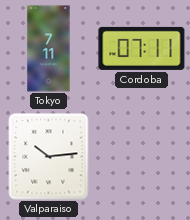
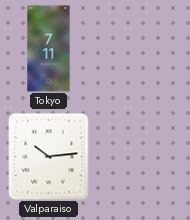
Cordoba: 07:11 -> none (142, 48)
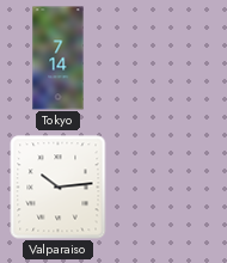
Tokyo: 7:11 -> 7:14 (59, 59)
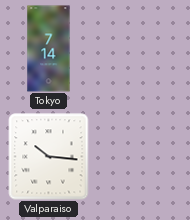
Valparaiso: 10:14 -> 10:16 (49, 157)
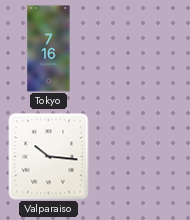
Tokyo: 7:14 -> 7:16 (49, 49)
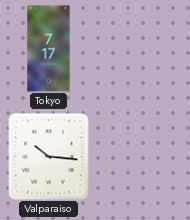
Tokyo: 7:16 -> 7:17 (49, 49)
